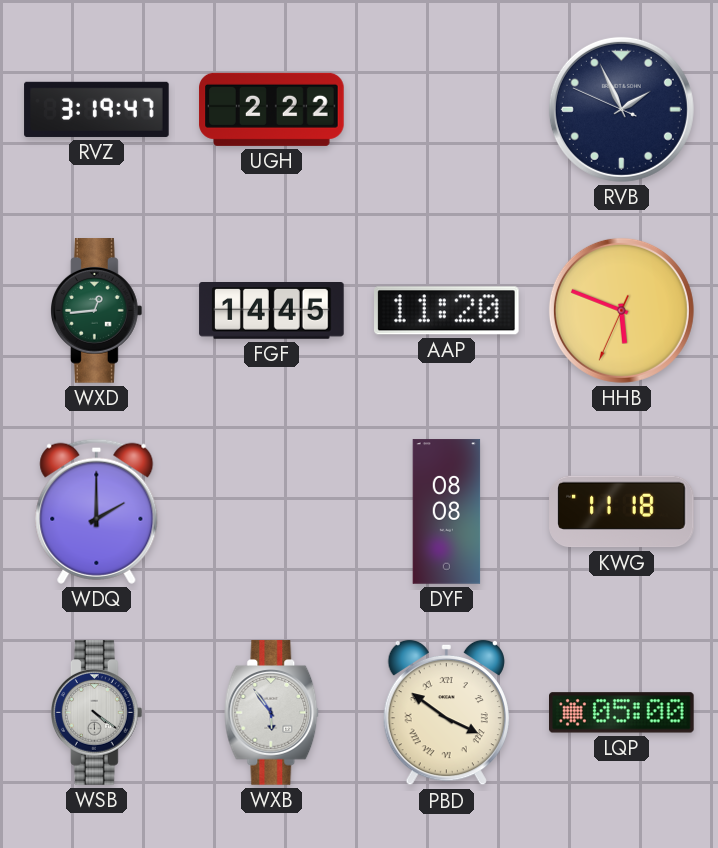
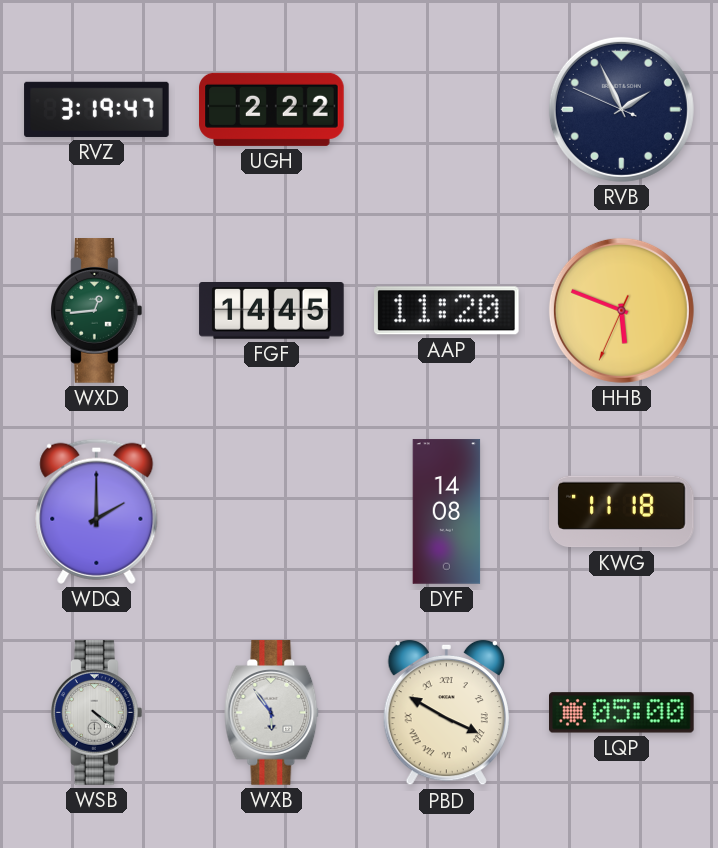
DYF: 08:08 -> 14:08 (447, 512)
PBD: 3:51 -> 3:50 (446, 713)
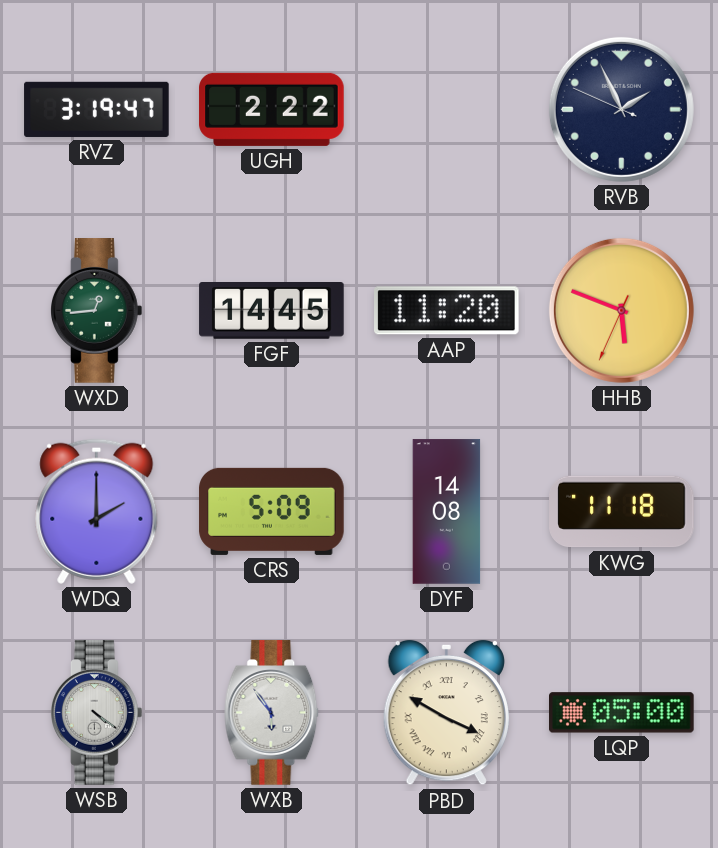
CRS: none -> 5:09 (272, 511)
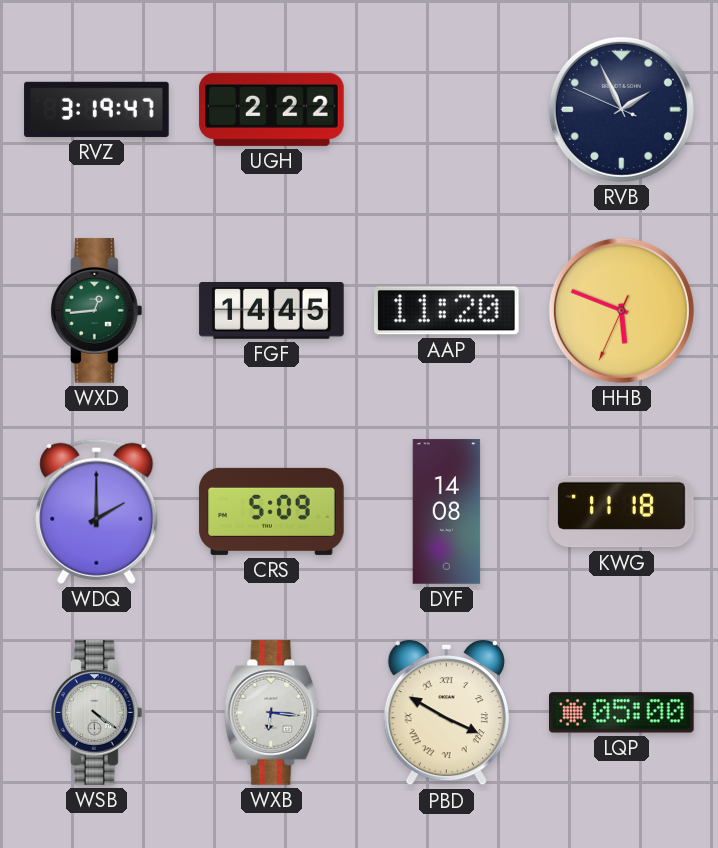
WXB: 5:54 -> 6:16 (272, 713)
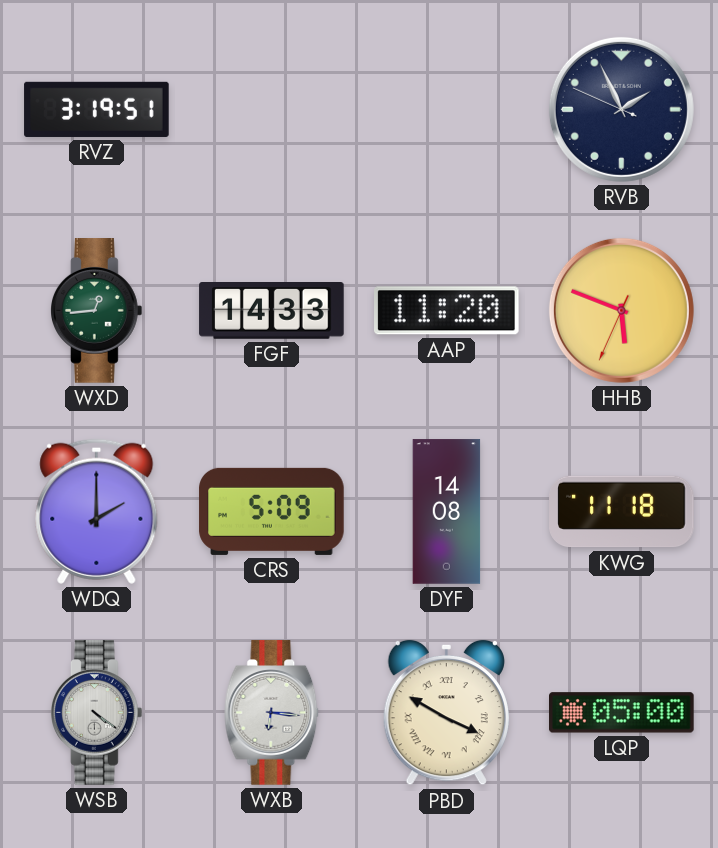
RVZ: 3:19:47 -> 3:19:51 (97, 109)
UGH: 2:22 -> none (272, 109)
FGF: 14:45 -> 14:33 (272, 311)
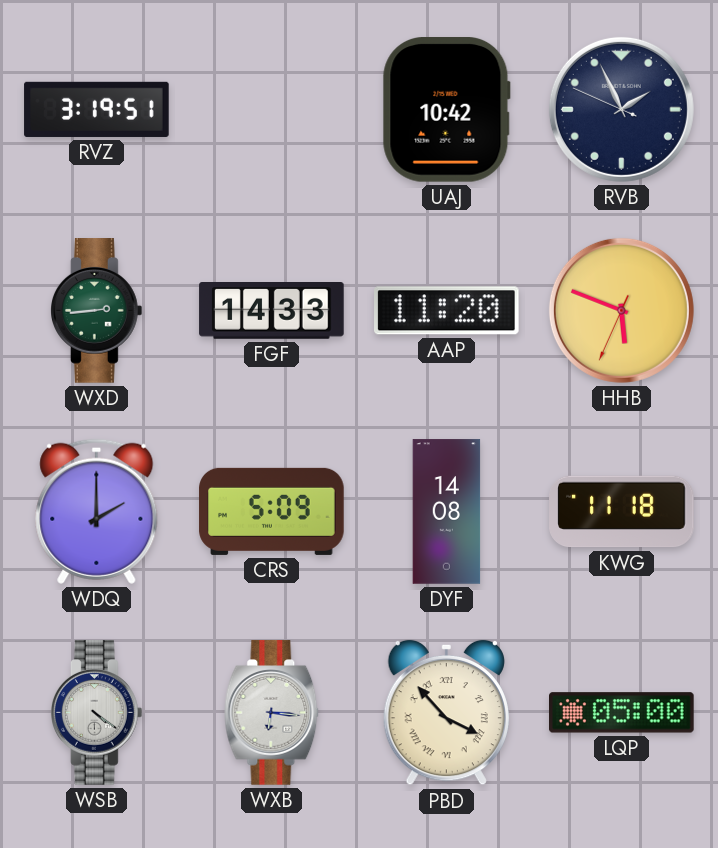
UAJ: none -> 10:42 (446, 110)
WXD: 12:44 -> 2:44 (97, 311)
PBD: 3:50 -> 3:53 (446, 713)
